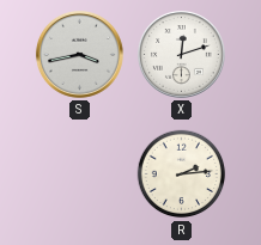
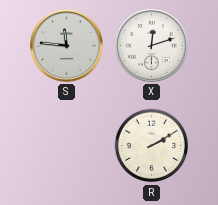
S: 3:43 -> 11:46 (67, 45)
R: 2:14 -> 2:10 (152, 146)
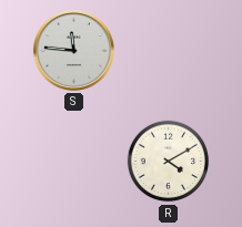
X: 12:12 -> none (152, 45)
R: 2:10 -> 4:10 (169, 162)
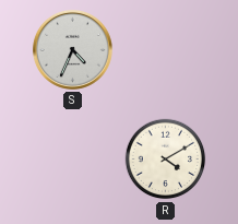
S: 11:46 -> 4:34 (73, 49)
